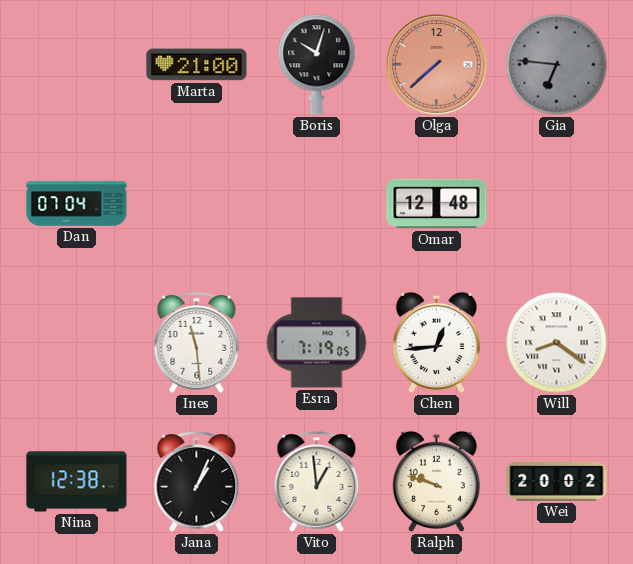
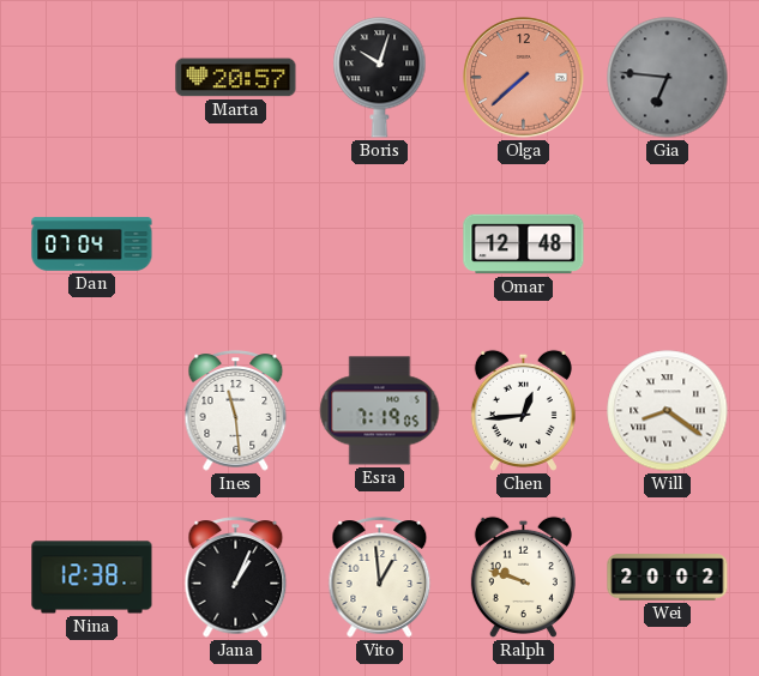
Marta: 21:00 -> 20:57 (236, 78)
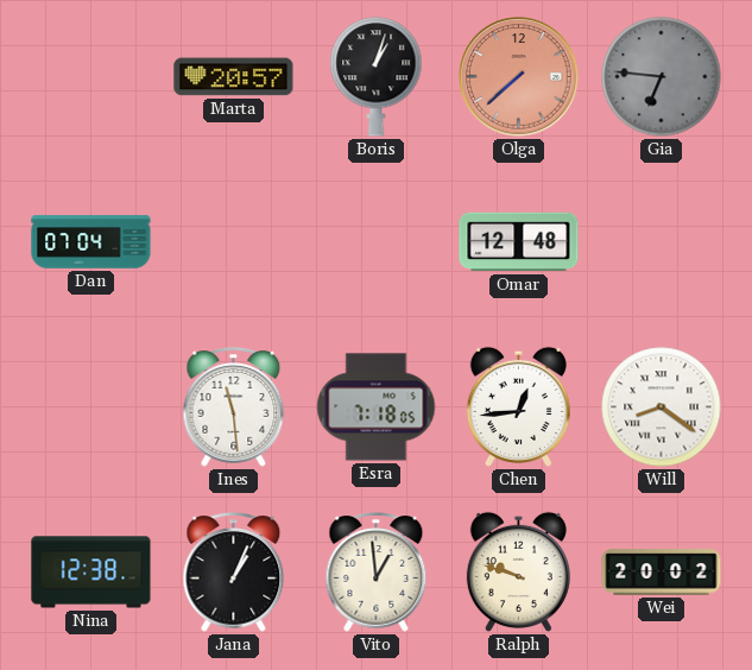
Boris: 10:03 -> 1:03 (377, 77)
Esra: 7:19 -> 7:18 (377, 407)
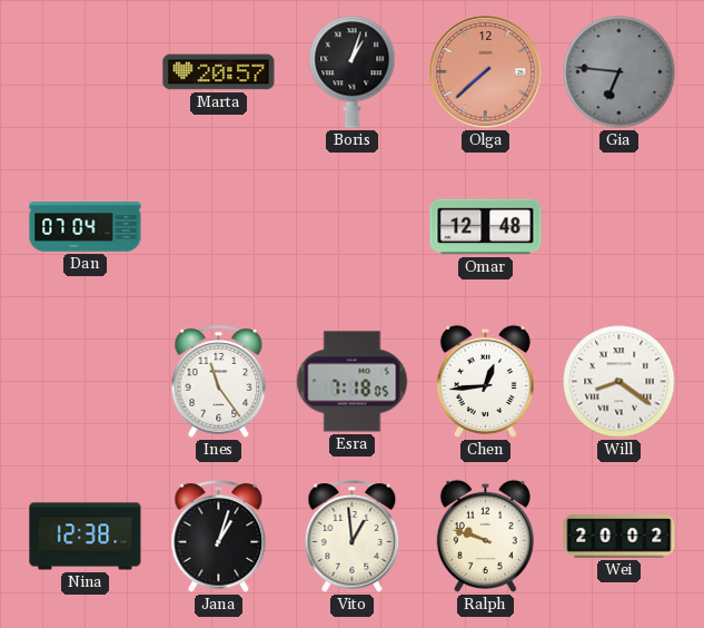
Ines: 11:29 -> 11:24 (219, 382)
Jana: 1:04 -> 1:03 (219, 537)
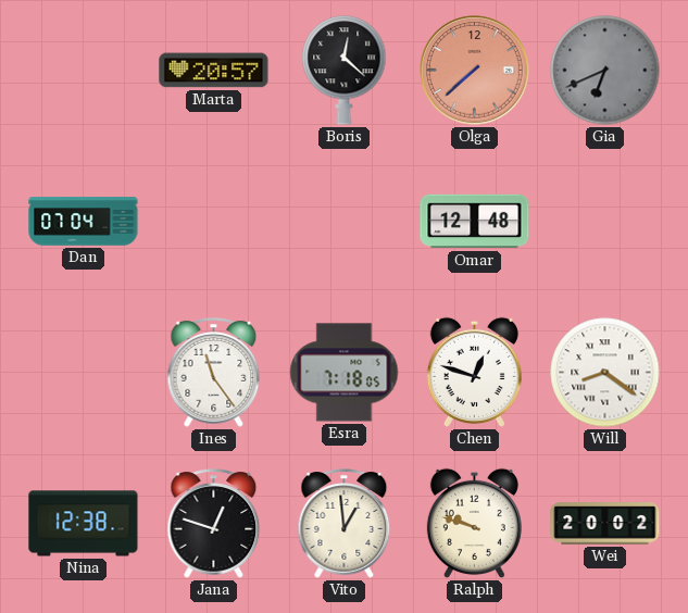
Boris: 1:03 -> 12:22 (345, 71)
Gia: 6:46 -> 6:41 (605, 71)
Chen: 12:44 -> 12:48 (474, 372)
Jana: 1:03 -> 12:48 (214, 524)
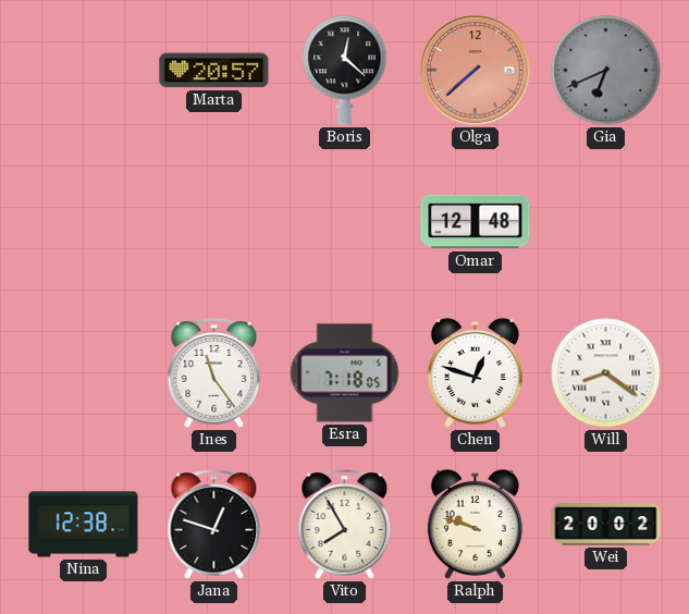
Dan: 07:04 -> none (84, 222)
Vito: 12:59 -> 7:55 (345, 525)
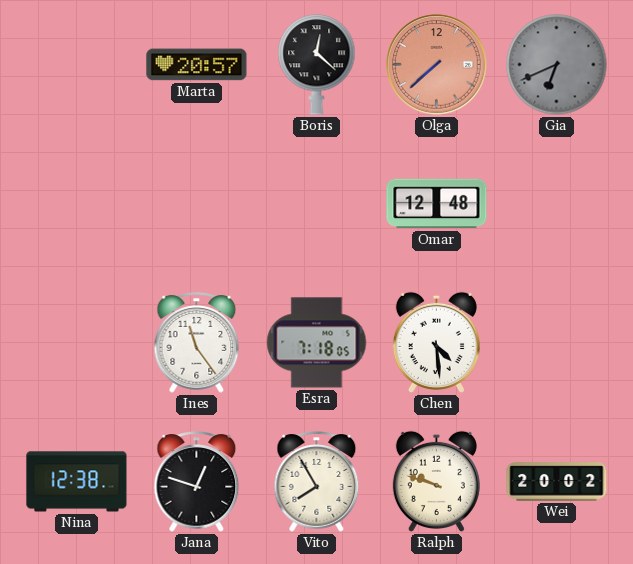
Chen: 12:48 -> 4:29 (436, 342)
Will: 8:21 -> none (606, 373)
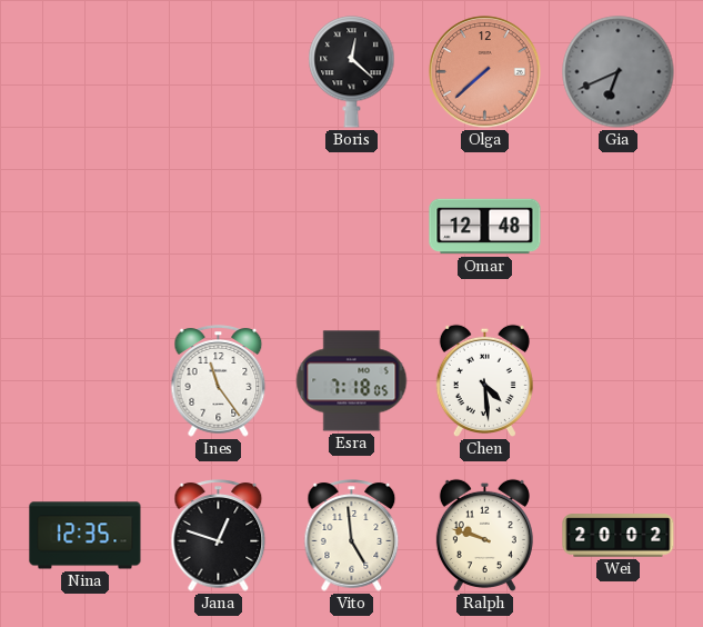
Marta: 20:57 -> none (197, 65)
Nina: 12:38 -> 12:35 (86, 536)
Vito: 7:55 -> 4:59 (352, 536)
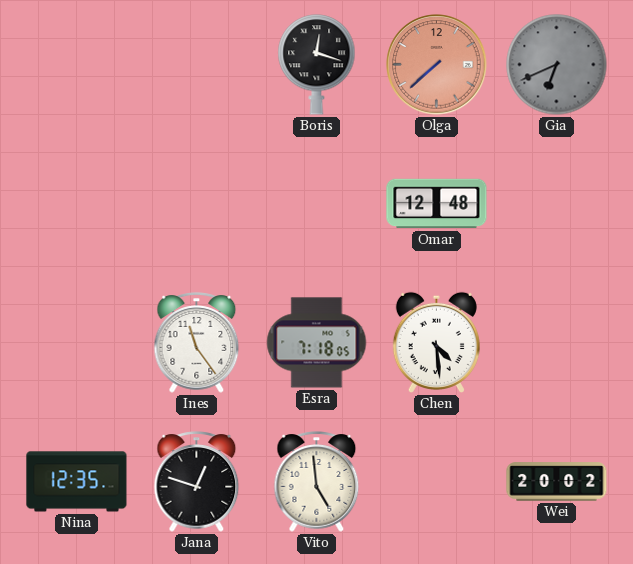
Boris: 12:22 -> 12:18 (317, 65)
Ralph: 9:48 -> none (484, 535)
